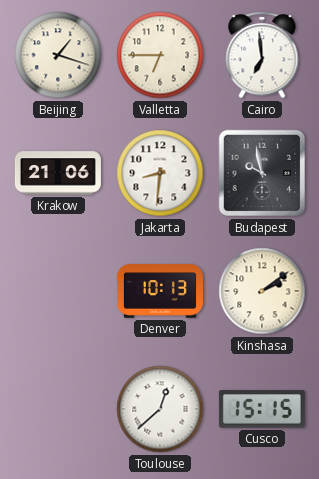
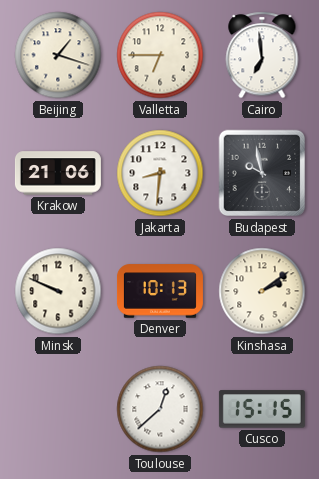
Minsk: none -> 9:49 (58, 291)
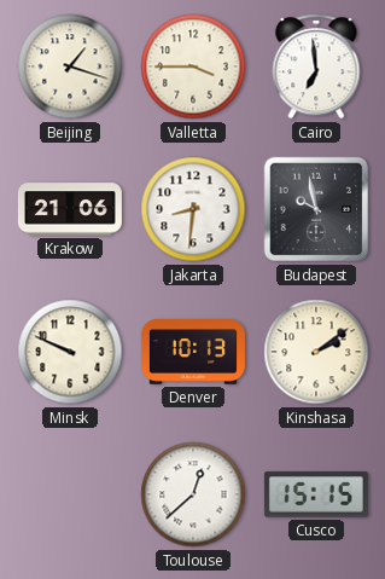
Valletta: 6:45 -> 3:45 (193, 66)
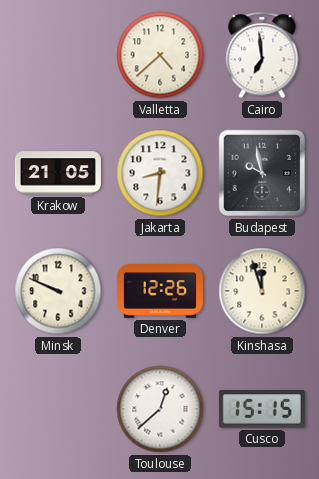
Beijing: 1:18 -> none (70, 66)
Valletta: 3:45 -> 4:38 (160, 55)
Krakow: 21:06 -> 21:05 (58, 173)
Denver: 10:13 -> 12:26 (160, 291)
Kinshasa: 2:09 -> 11:57 (262, 291)
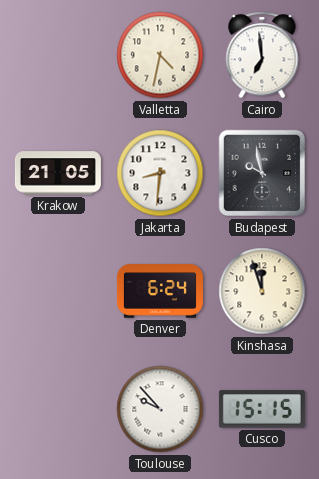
Valletta: 4:38 -> 4:32 (160, 55)
Minsk: 9:49 -> none (58, 291)
Denver: 12:26 -> 6:24 (160, 291)
Toulouse: 12:38 -> 9:53 (160, 409)
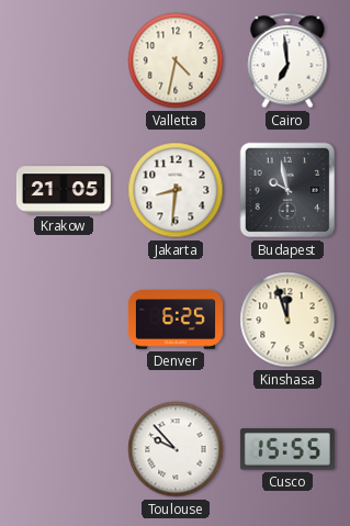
Denver: 6:24 -> 6:25 (176, 320)
Cusco: 15:15 -> 15:55 (287, 449)
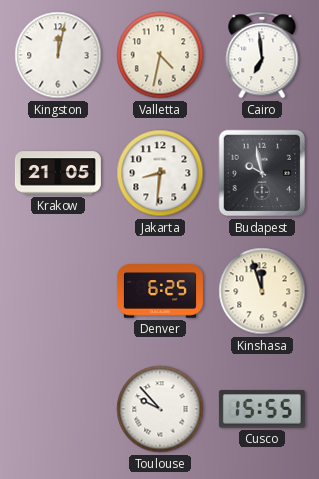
Kingston: none -> 12:02 (58, 55)
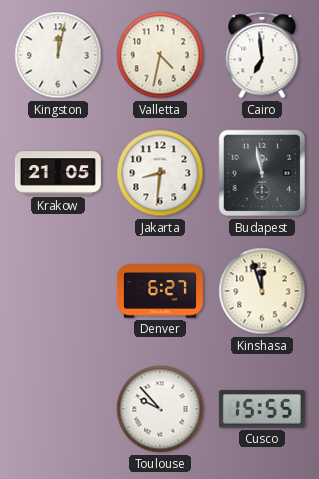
Budapest: 9:58 -> 11:58 (262, 173)
Denver: 6:25 -> 6:27 (160, 291)
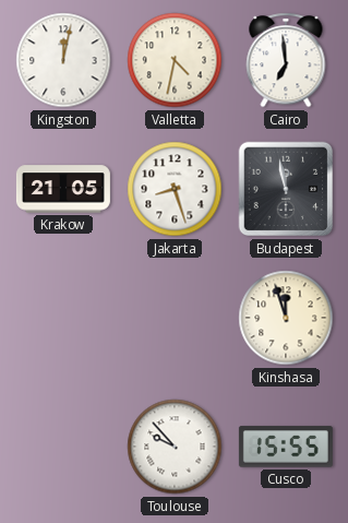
Jakarta: 8:31 -> 8:27 (175, 189)
Denver: 6:27 -> none (160, 291)
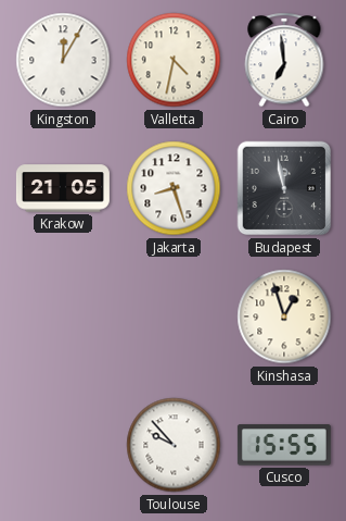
Kingston: 12:02 -> 12:05 (63, 60)
Kinshasa: 11:57 -> 12:57 (284, 317)
